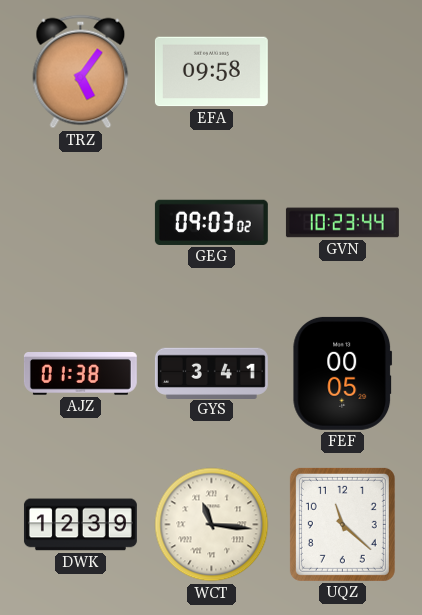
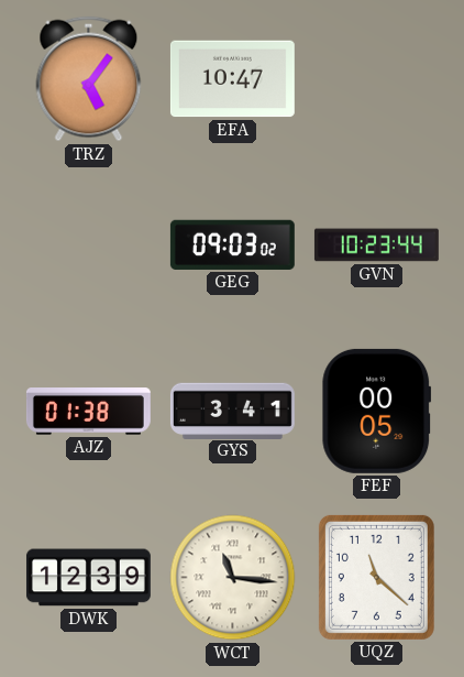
EFA: 09:58 -> 10:47 (232, 79)
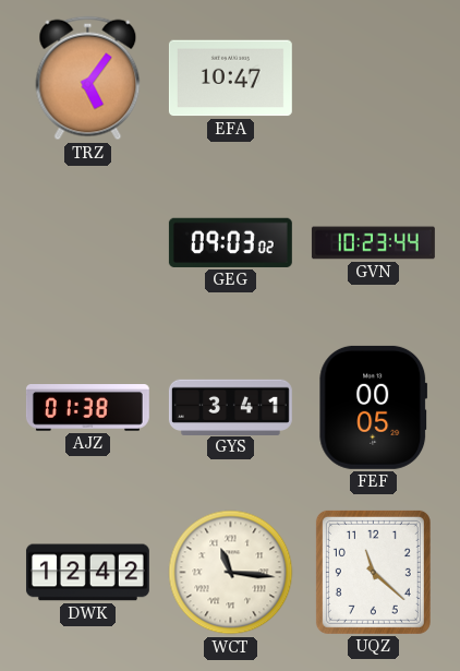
DWK: 12:39 -> 12:42 (87, 573)
